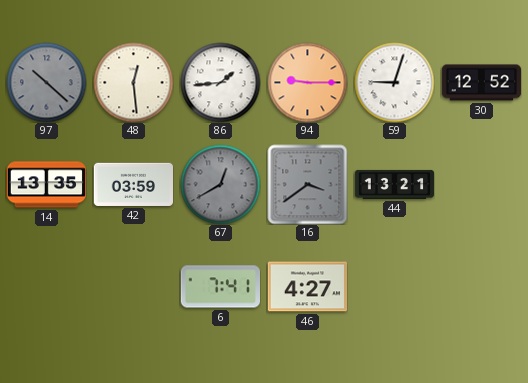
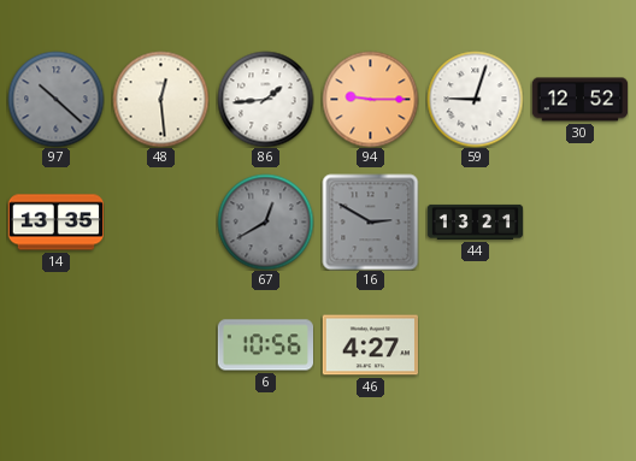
42: 03:59 -> none (133, 184)
16: 3:39 -> 2:50 (370, 221)
6: 7:41 -> 10:56 (265, 345)
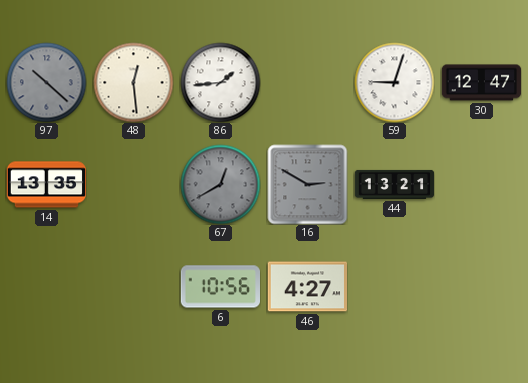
94: 9:15 -> none (370, 99)
30: 12:52 -> 12:47 (481, 83)
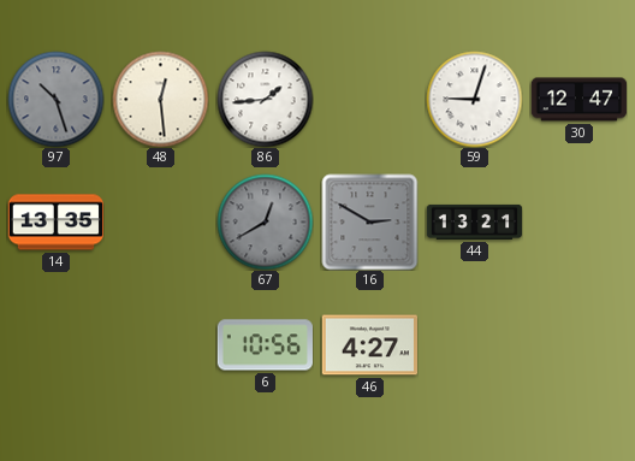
97: 10:22 -> 10:27 (55, 99)
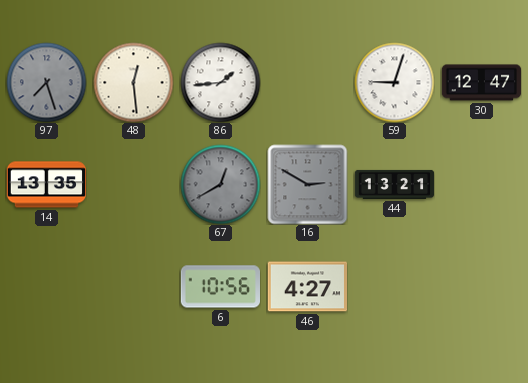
97: 10:27 -> 7:27 (46, 82)
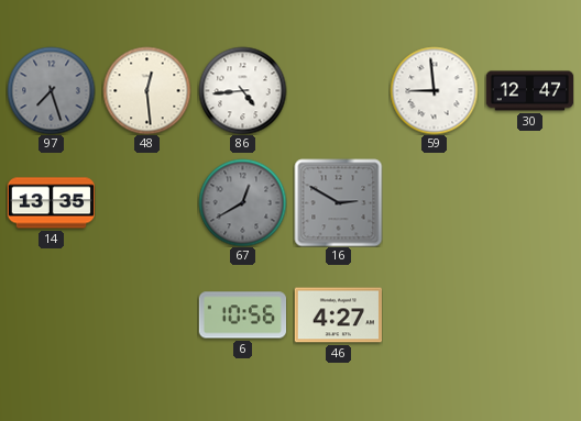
86: 1:44 -> 4:44 (242, 90)
59: 9:03 -> 8:59 (434, 90)
44: 13:21 -> none (394, 184)
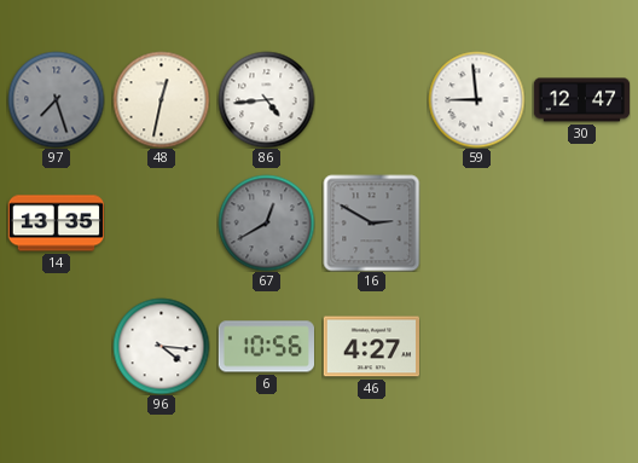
48: 12:29 -> 12:32 (161, 99)
96: none -> 4:16 (161, 346)
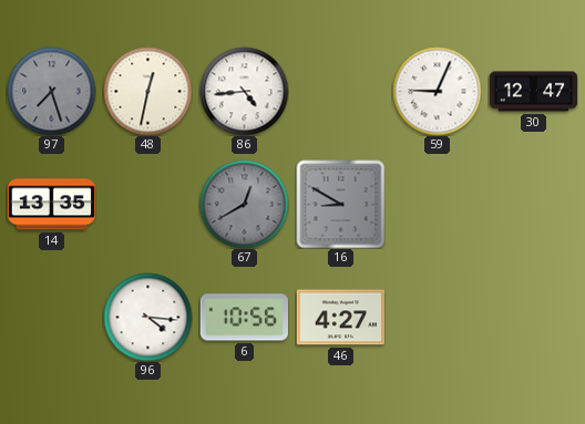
59: 8:59 -> 9:04 (437, 91)
16: 2:50 -> 8:50 (340, 204)
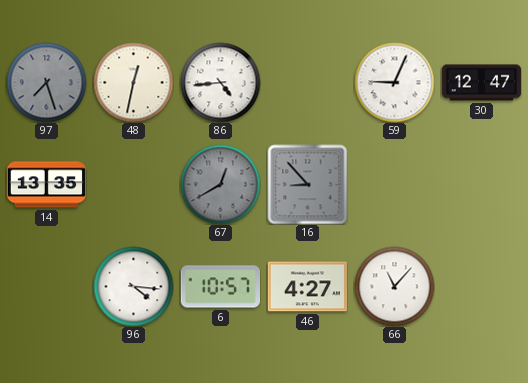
16: 8:50 -> 8:53 (307, 184)
6: 10:56 -> 10:57 (220, 287)
66: none -> 11:07 (394, 286)
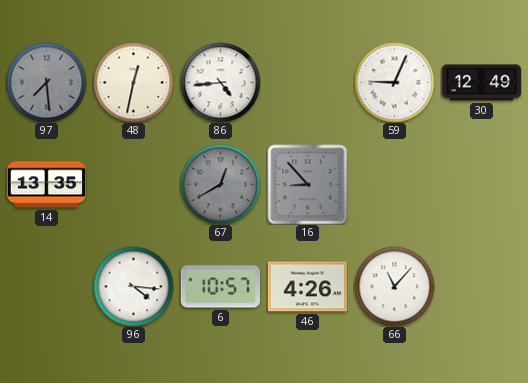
97: 7:27 -> 7:29 (46, 82)
30: 12:47 -> 12:49 (481, 83)
46: 4:27 -> 4:26 (307, 287)
